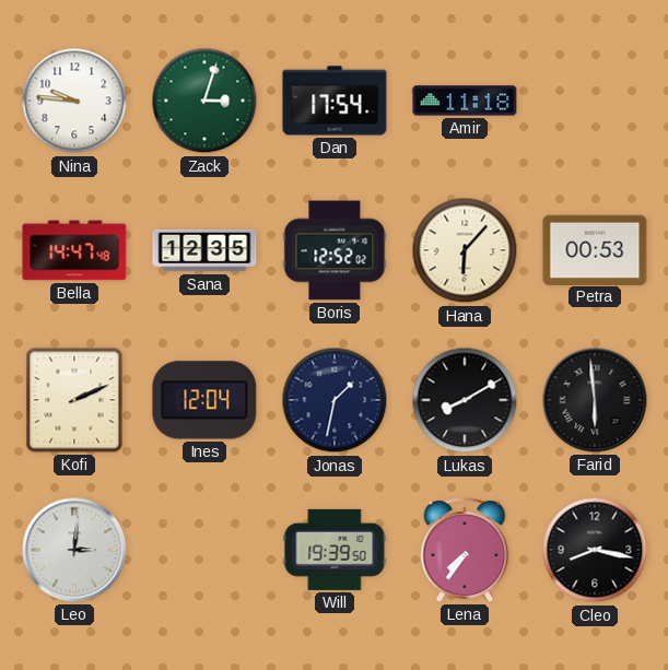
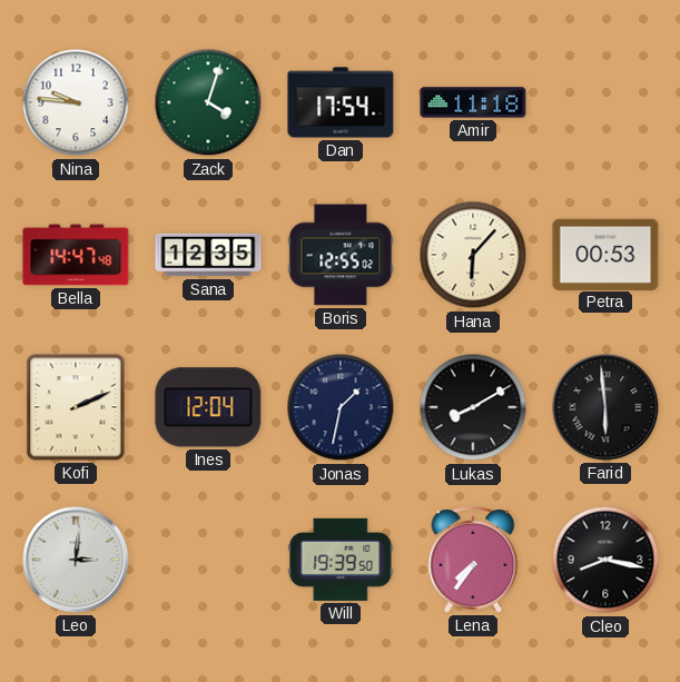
Zack: 3:03 -> 4:03 (208, 102)
Boris: 12:52 -> 12:55 (341, 255)
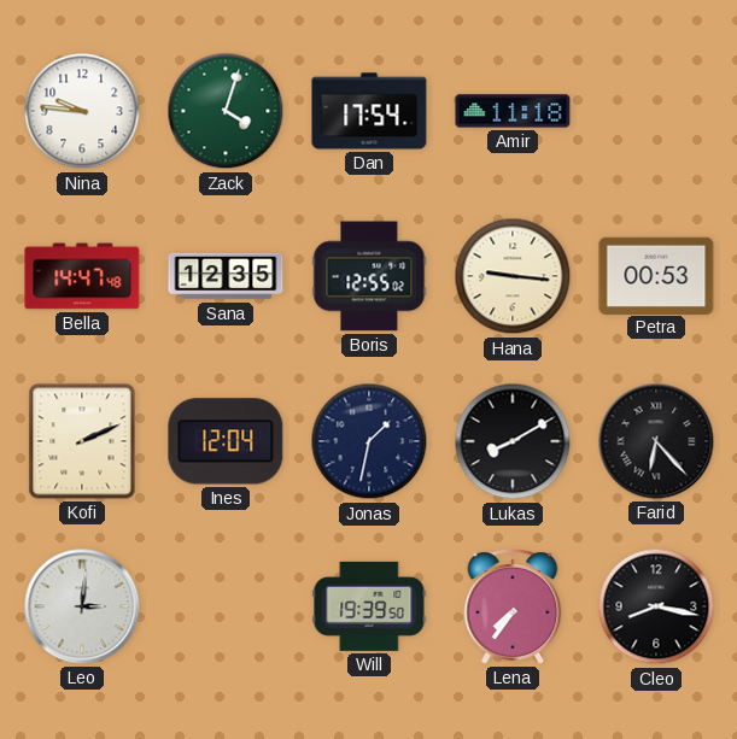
Hana: 6:07 -> 9:16 (513, 276)
Farid: 5:59 -> 6:23 (656, 441)
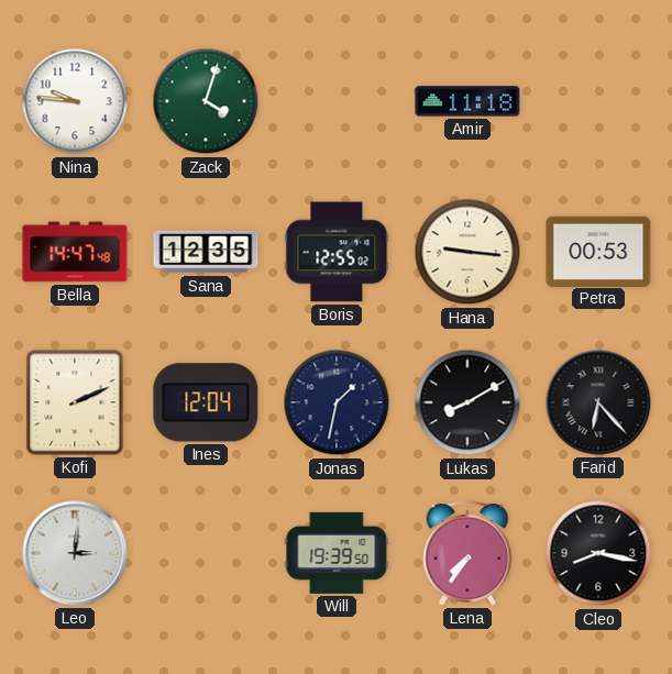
Dan: 17:54 -> none (369, 111)
